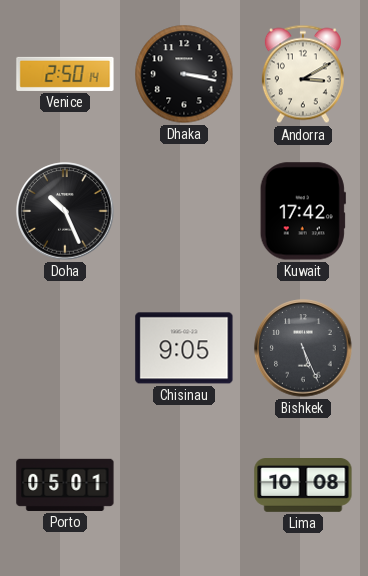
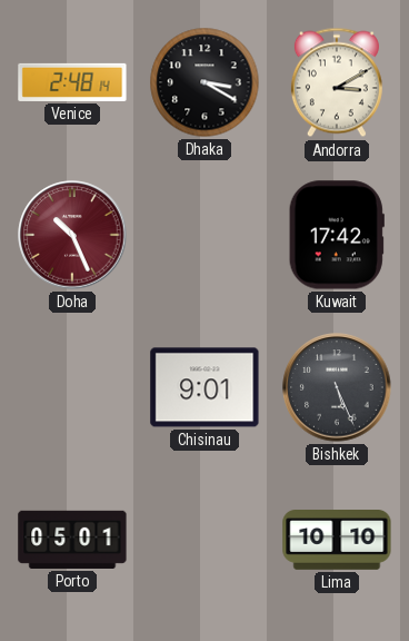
Venice: 2:50 -> 2:48 (72, 82)
Dhaka: 3:17 -> 3:20 (205, 82)
Doha dial: black -> burgundy (72, 235)
Chisinau: 9:05 -> 9:01 (205, 387)
Lima: 10:08 -> 10:10 (337, 541)
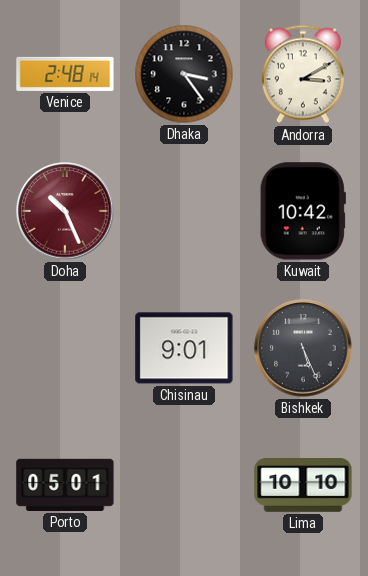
Dhaka: 3:20 -> 3:24 (184, 74)
Kuwait: 17:42 -> 10:42 (303, 211)
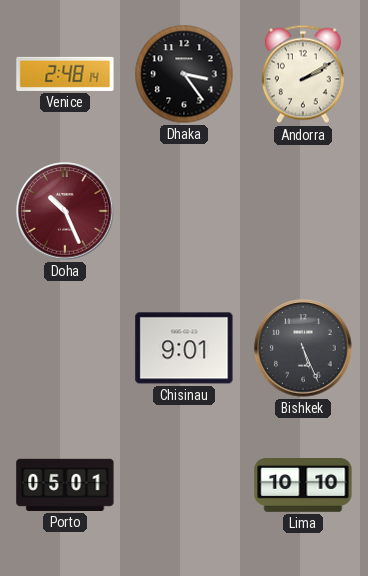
Andorra: 3:10 -> 2:10 (303, 74)
Kuwait: 10:42 -> none (303, 211)
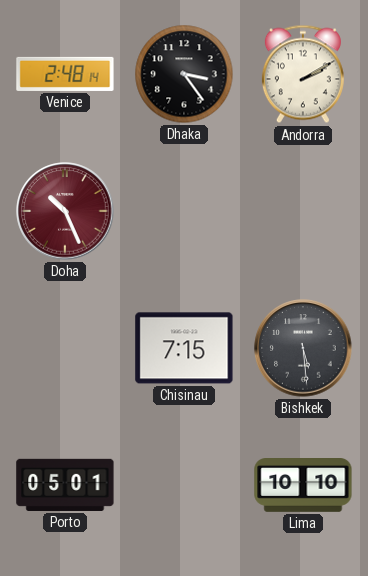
Chisinau: 9:01 -> 7:15 (184, 348)
Bishkek: 5:26 -> 5:29 (303, 348)
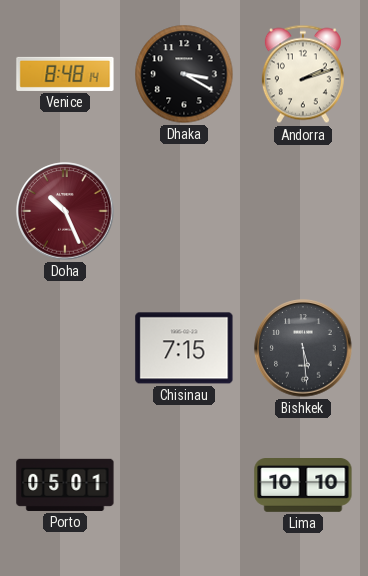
Venice: 2:48 -> 8:48 (65, 74)
Dhaka: 3:24 -> 3:20 (184, 74)
Andorra: 2:10 -> 2:12 (303, 74)
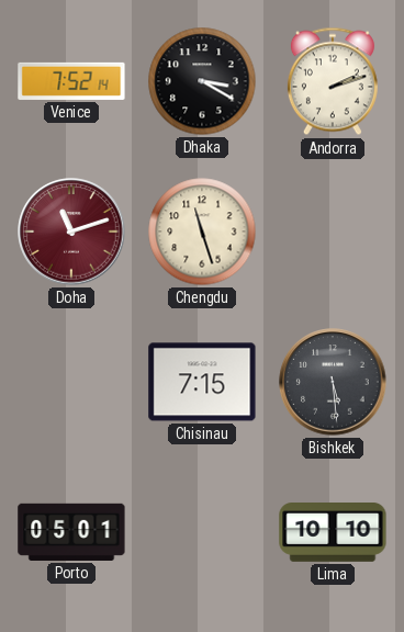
Venice: 8:48 -> 7:52 (71, 81)
Doha: 10:26 -> 11:12 (71, 232)
Chengdu: none -> 11:27 (202, 232)
